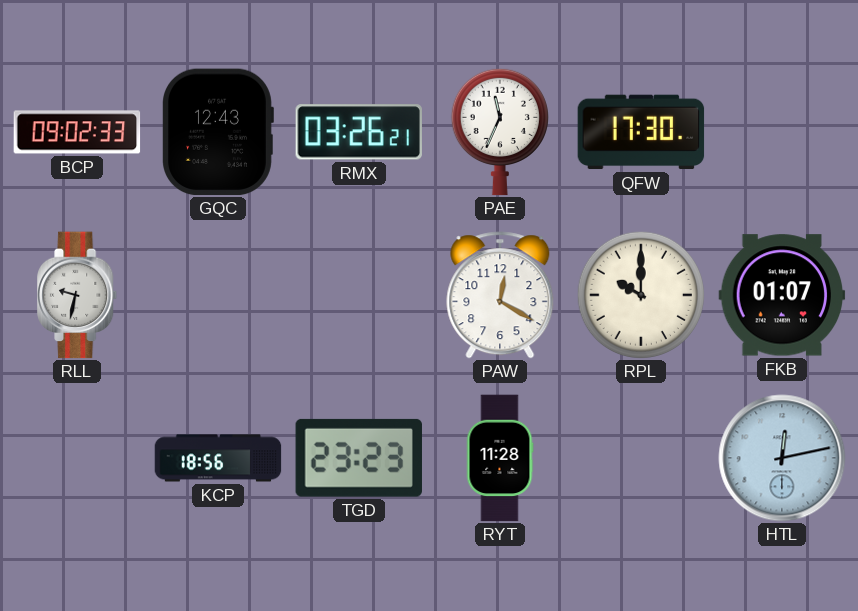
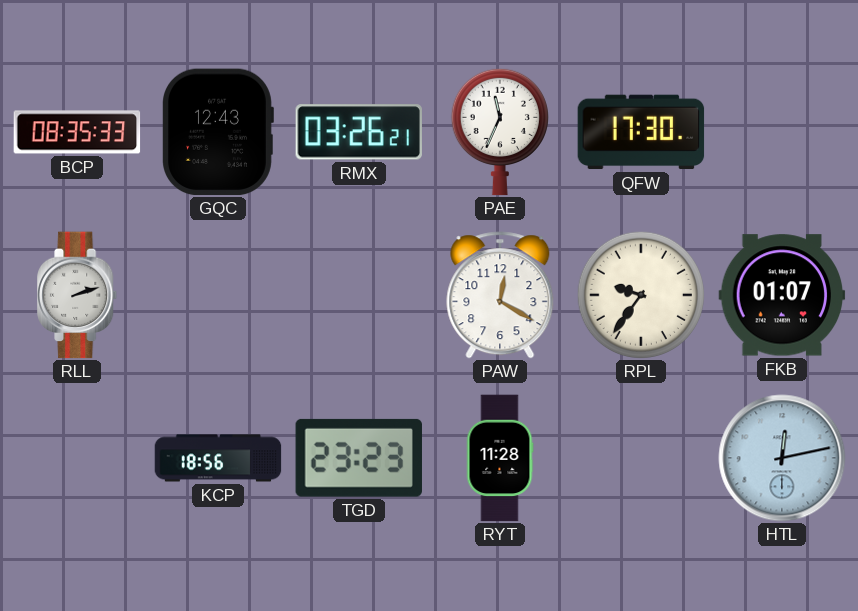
BCP: 09:02 -> 08:35 (77, 132)
RLL: 9:32 -> 2:12 (78, 295)
RPL: 10:00 -> 9:36 (640, 294)
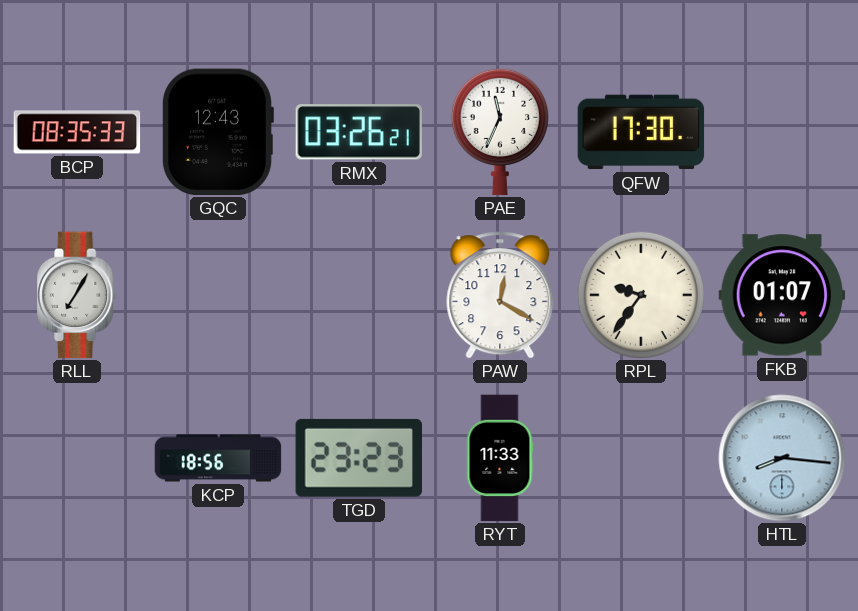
RLL: 2:12 -> 7:05 (78, 295)
RYT: 11:28 -> 11:33 (500, 458)
HTL: 12:13 -> 8:16 (782, 458)
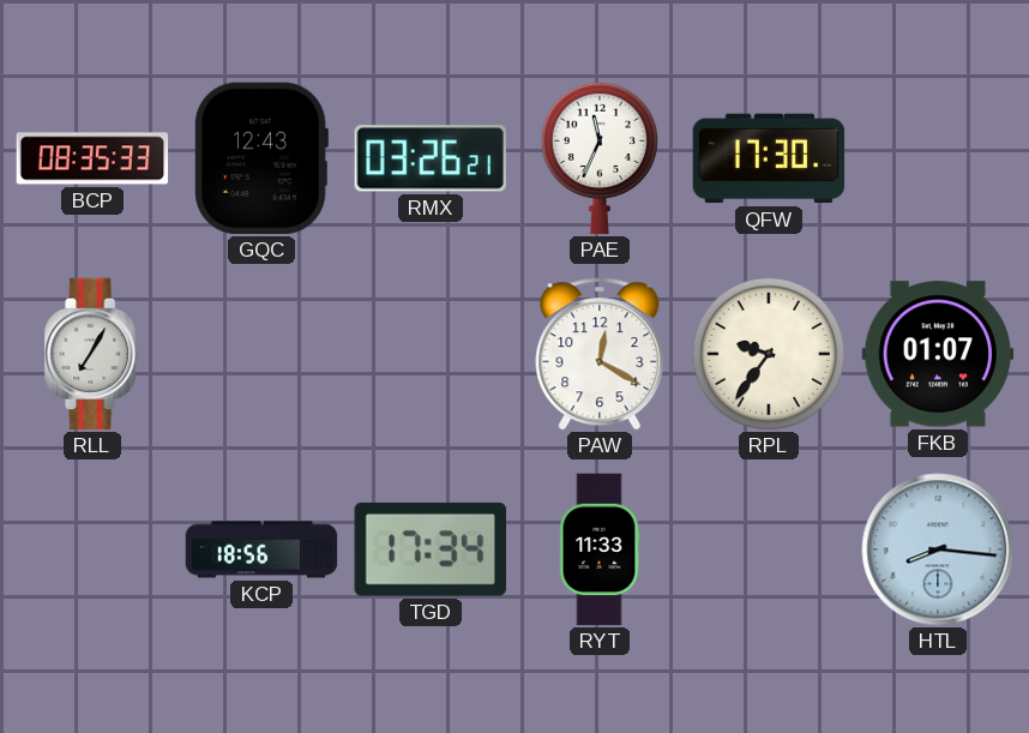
TGD: 23:23 -> 17:34 (431, 549)
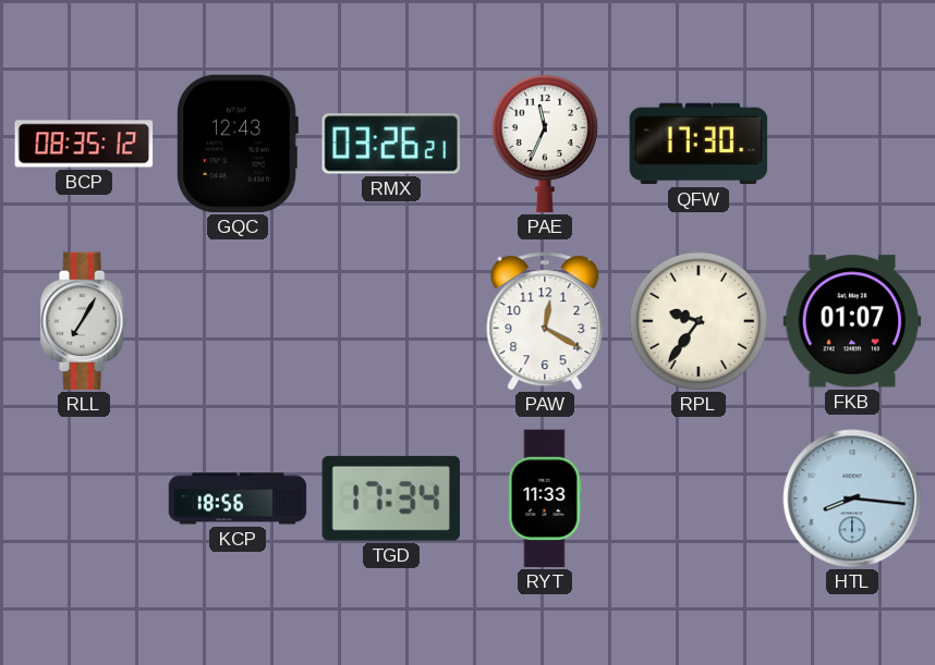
BCP: 08:35:33 -> 08:35:12 (84, 144)
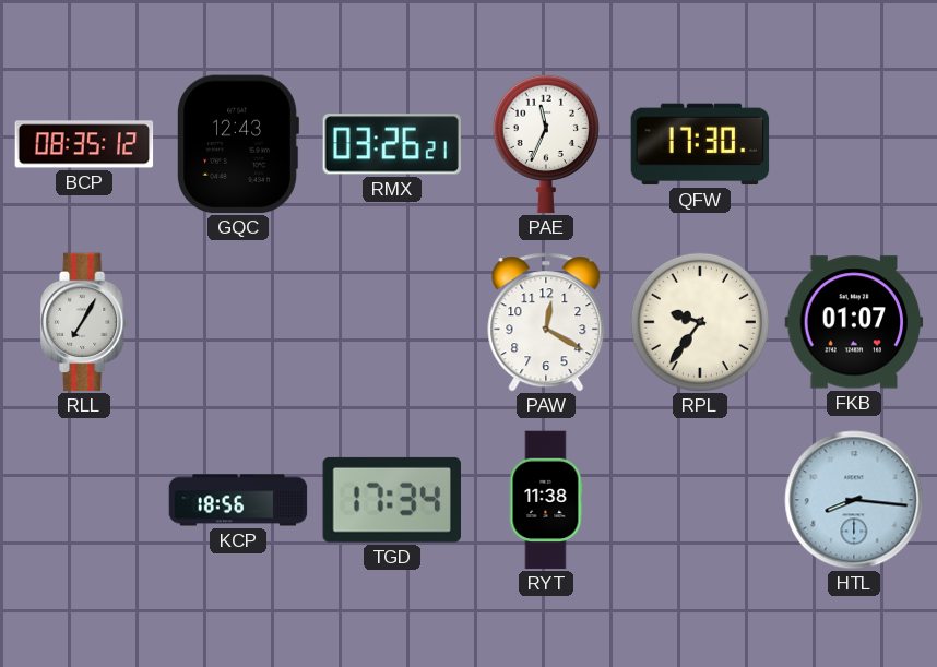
RYT: 11:33 -> 11:38 (546, 500)
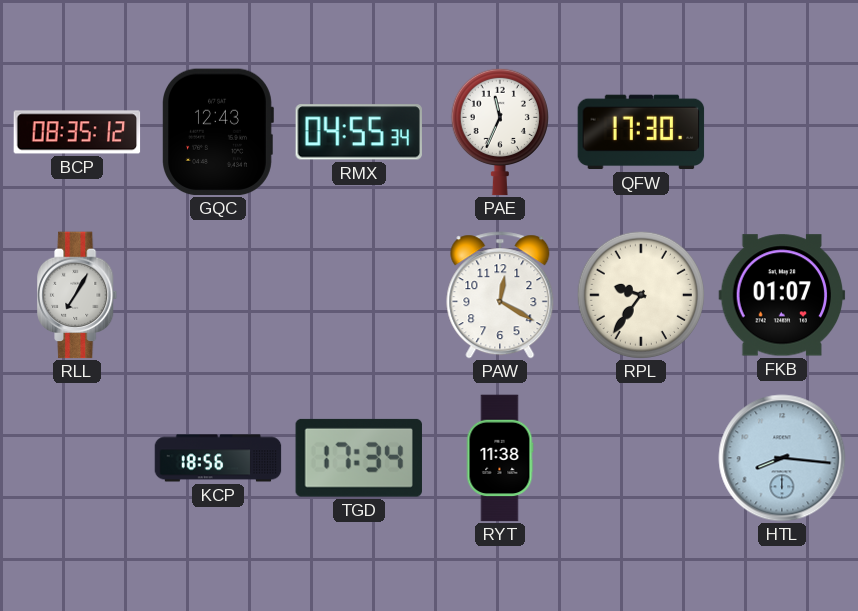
RMX: 03:26 -> 04:55 (359, 132)
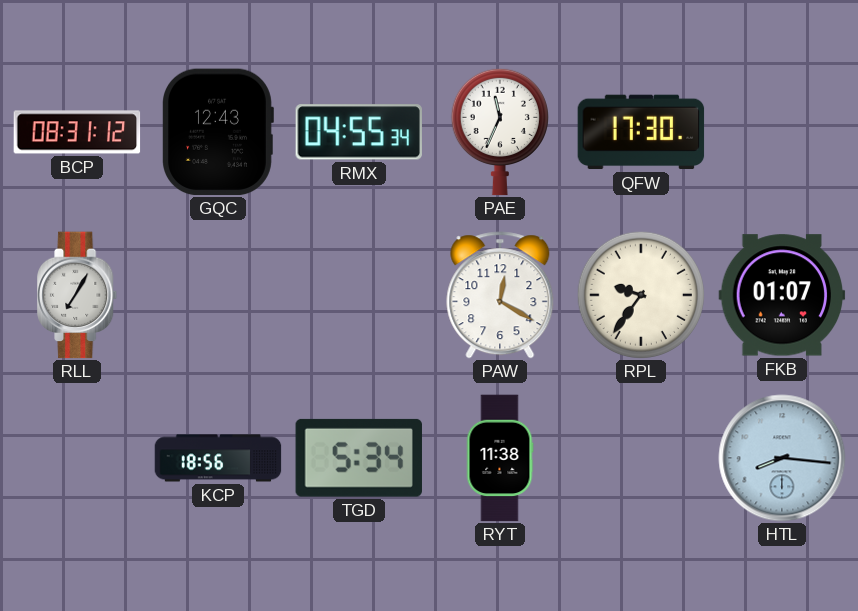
BCP: 08:35 -> 08:31 (77, 132)
TGD: 17:34 -> 5:34 (359, 458)
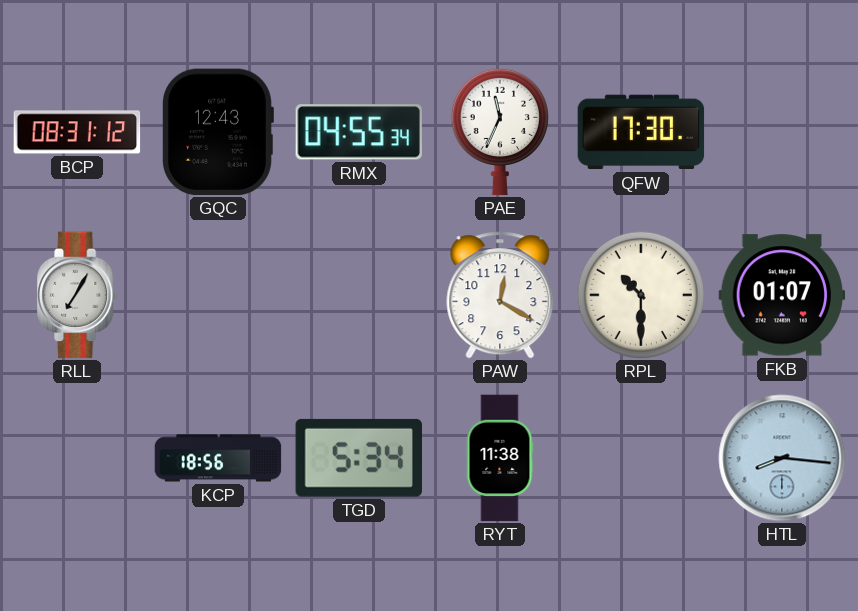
RPL: 9:36 -> 10:30 (640, 294)
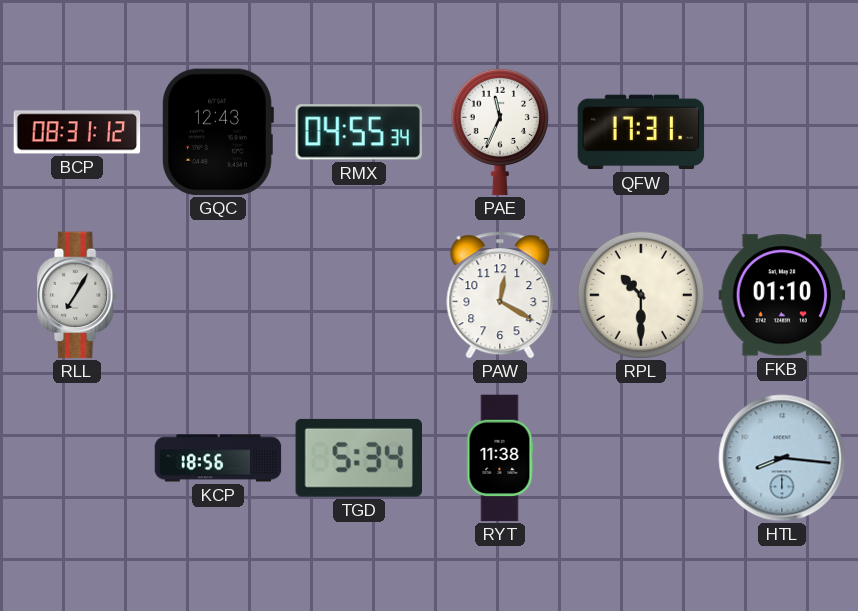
QFW: 17:30 -> 17:31 (641, 132)
FKB: 01:07 -> 01:10 (782, 295)
